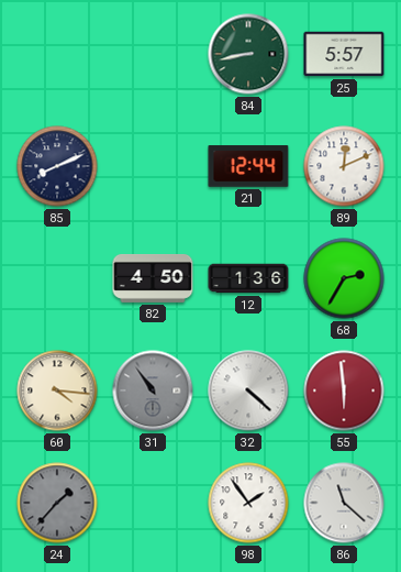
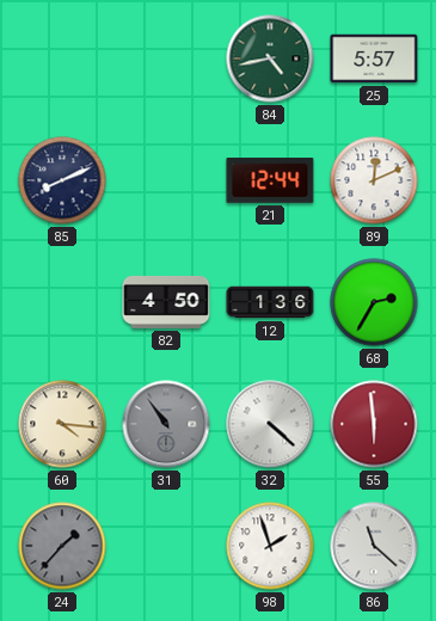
84: 8:43 -> 4:43 (270, 59)
98: 1:54 -> 1:57 (270, 546)
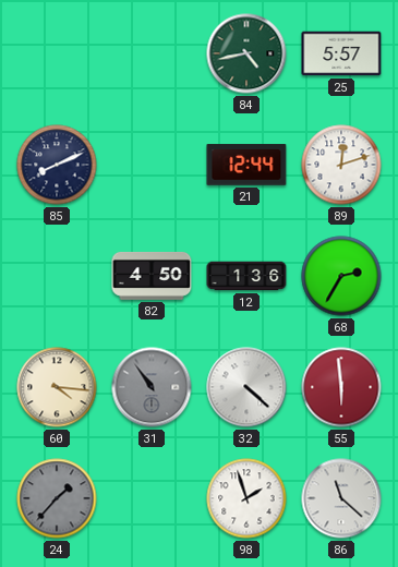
89: 12:11 -> 12:12 (341, 165)
